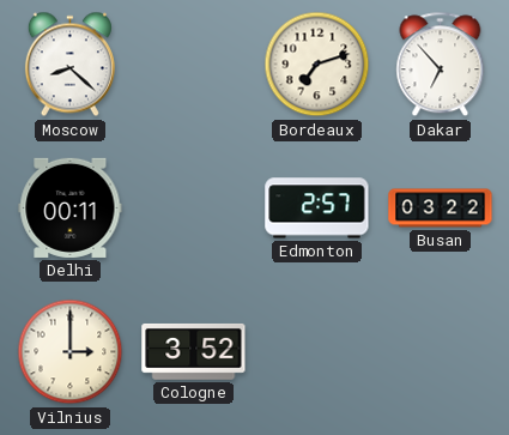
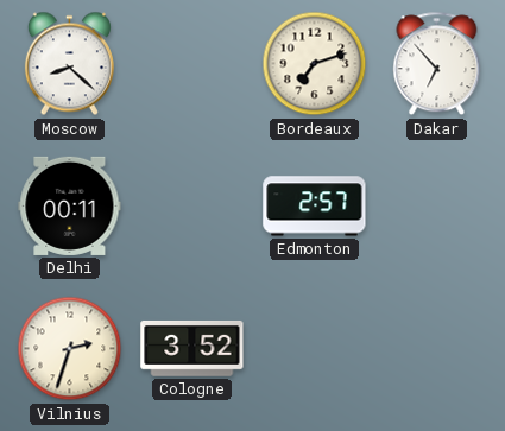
Busan: 03:22 -> none (441, 209)
Vilnius: 3:00 -> 2:33 (70, 349)
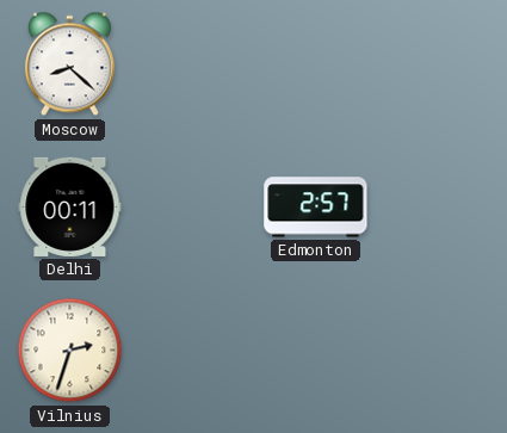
Bordeaux: 7:12 -> none (315, 64)
Dakar: 6:53 -> none (437, 64)
Cologne: 3:52 -> none (192, 348)
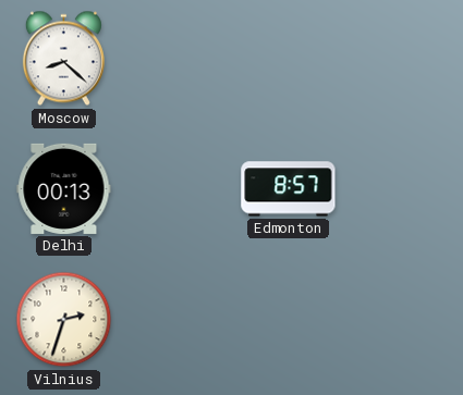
Delhi: 00:11 -> 00:13 (64, 188)
Edmonton: 2:57 -> 8:57 (289, 189)
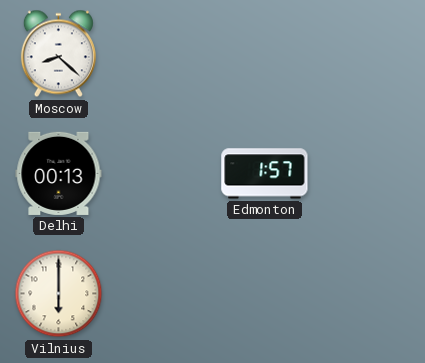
Edmonton: 8:57 -> 1:57 (265, 174)
Vilnius: 2:33 -> 6:00 (59, 294)
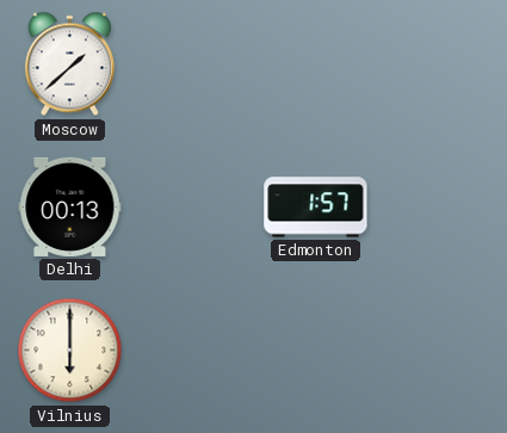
Moscow: 8:22 -> 1:38 (69, 64)
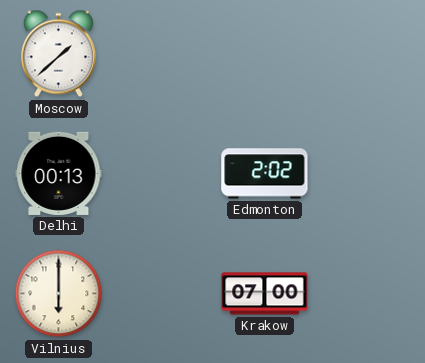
Edmonton: 1:57 -> 2:02 (265, 174)
Krakow: none -> 07:00 (265, 294)
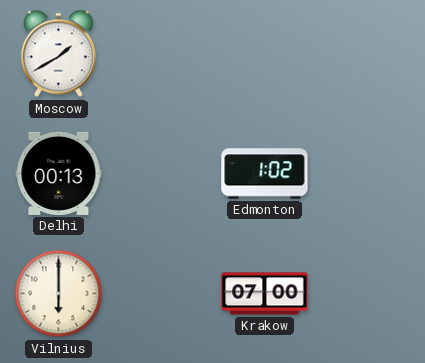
Moscow: 1:38 -> 1:40 (58, 54)
Edmonton: 2:02 -> 1:02 (265, 174)
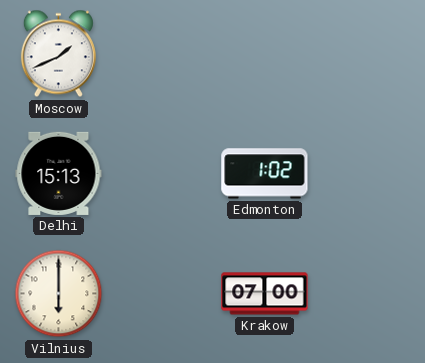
Moscow: 1:40 -> 1:41 (58, 54)
Delhi: 00:13 -> 15:13 (59, 173)
